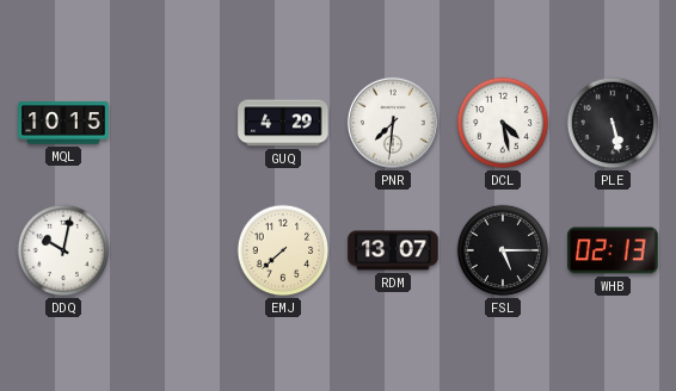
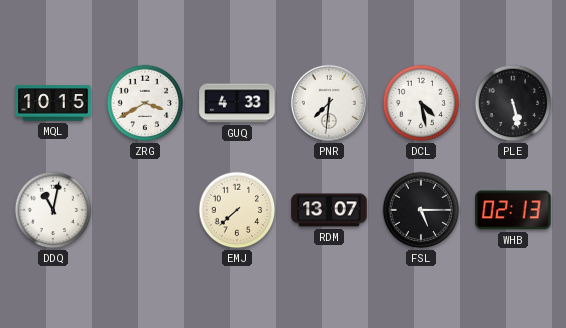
ZRG: none -> 3:40 (145, 103)
GUQ: 4:29 -> 4:33 (237, 103)
DDQ: 10:02 -> 11:02 (53, 210)
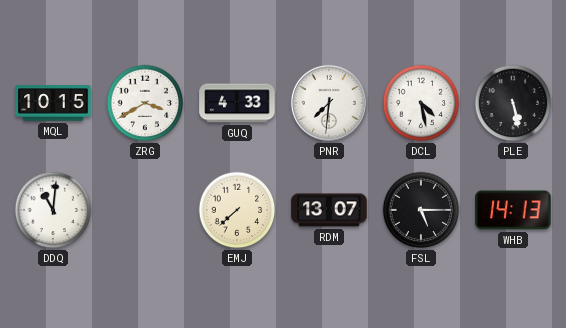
DDQ: 11:02 -> 11:01 (53, 210)
WHB: 02:13 -> 14:13 (513, 210)
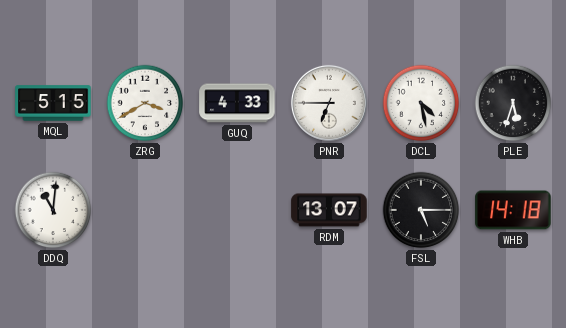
MQL: 10:15 -> 5:15 (53, 103)
PNR: 7:31 -> 6:45 (329, 103)
PLE: 5:28 -> 5:33 (513, 103)
EMJ: 7:38 -> none (237, 210)
WHB: 14:13 -> 14:18 (513, 210)
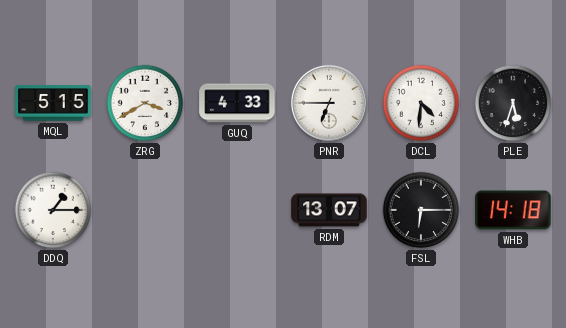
DCL: 4:28 -> 4:31 (421, 103)
DDQ: 11:01 -> 1:15 (53, 210)
FSL: 5:15 -> 6:15 (421, 210)
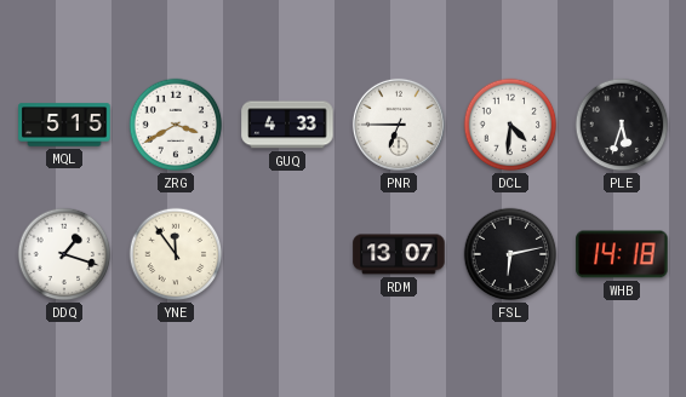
DDQ: 1:15 -> 1:18 (64, 254)
YNE: none -> 11:54 (176, 254)
FSL: 6:15 -> 6:13 (510, 254)
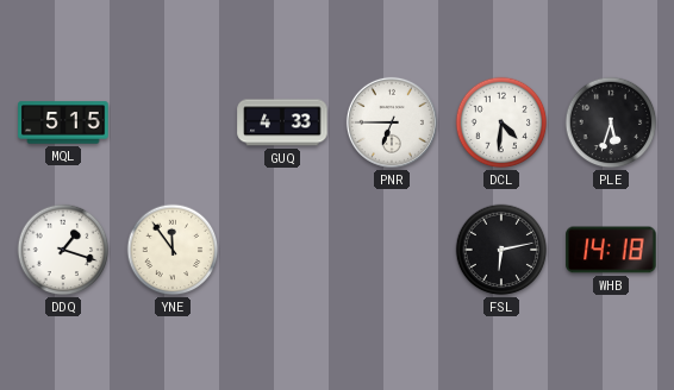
ZRG: 3:40 -> none (176, 125)
RDM: 13:07 -> none (399, 254)
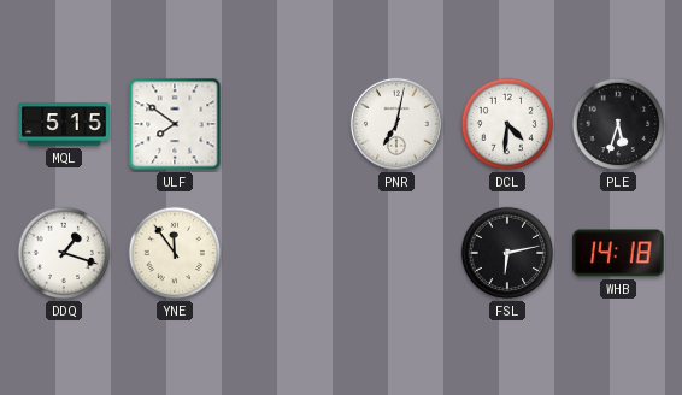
ULF: none -> 7:51 (175, 124)
GUQ: 4:33 -> none (282, 122)
PNR: 6:45 -> 7:02 (396, 124)
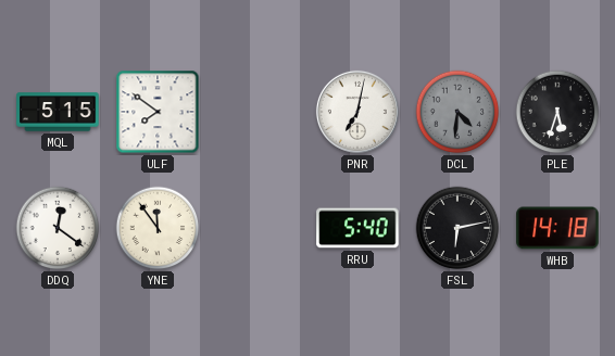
DCL dial: white -> grey (457, 112)
DDQ: 1:18 -> 12:21 (58, 228)
RRU: none -> 5:40 (357, 228)
